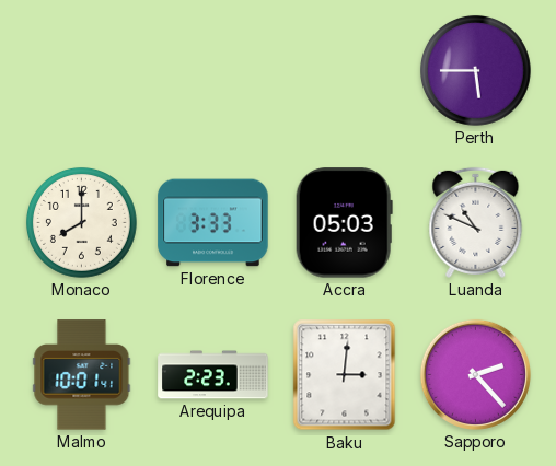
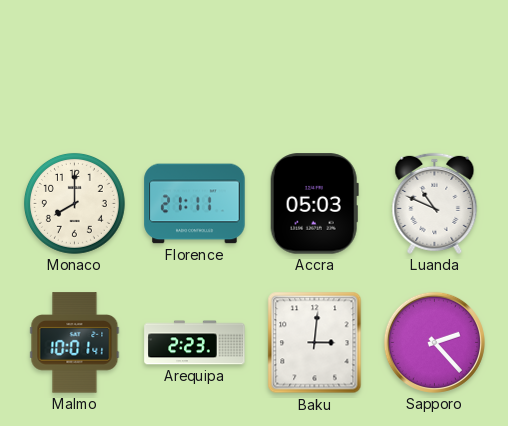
Perth: 5:45 -> none (475, 70)
Florence: 3:33 -> 21:11 (195, 204)
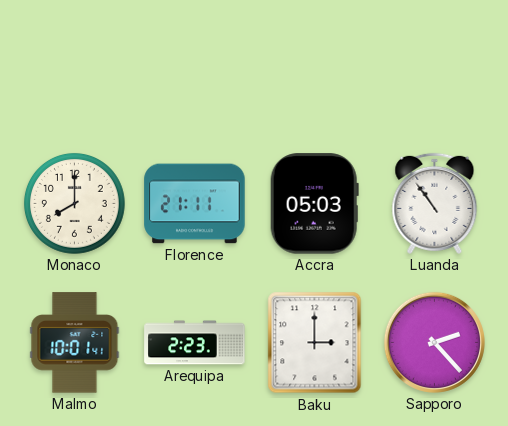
Luanda: 10:49 -> 10:54 (435, 203)
Baku: 3:01 -> 3:00 (315, 343)
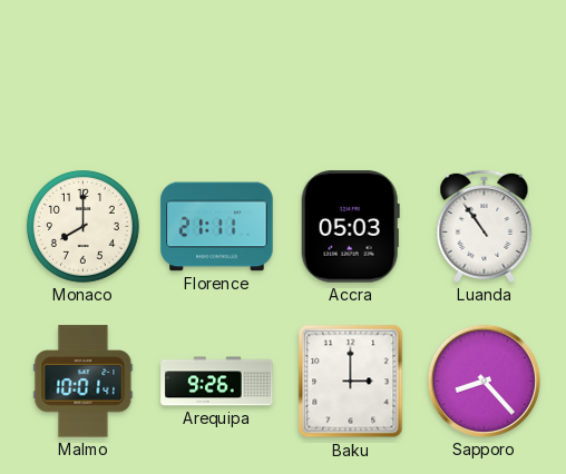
Arequipa: 2:23 -> 9:26 (217, 382)
Sapporo: 2:23 -> 8:23 (484, 381)
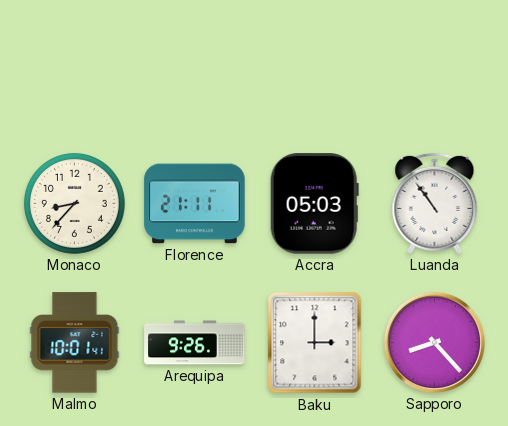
Monaco: 8:00 -> 8:37 (74, 203)
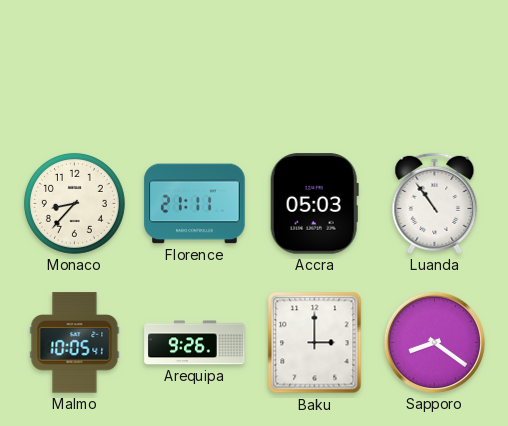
Malmo: 10:01 -> 10:05 (75, 343)
Sapporo: 8:23 -> 8:21 (434, 342)
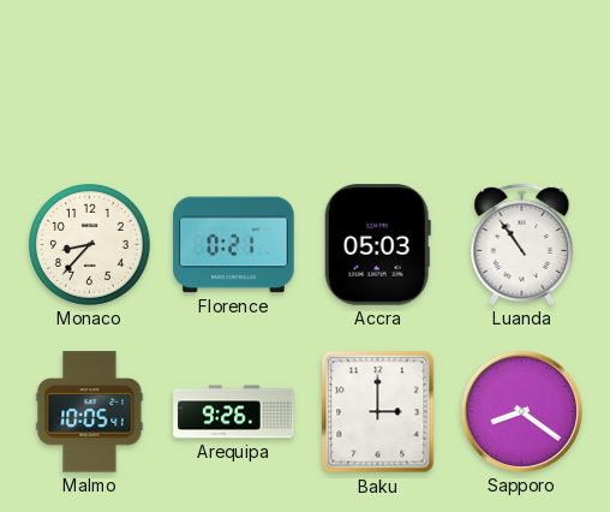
Florence: 21:11 -> 0:21 (234, 245)
